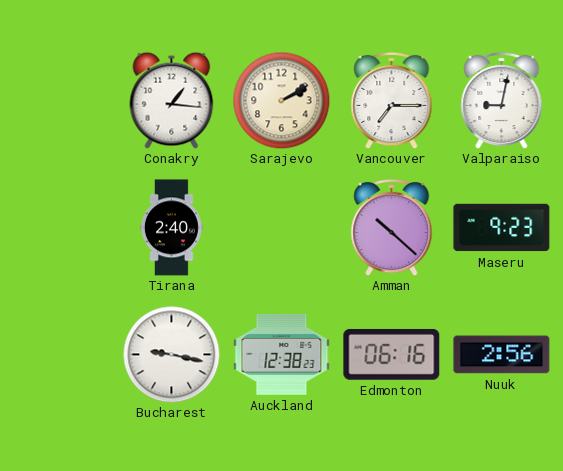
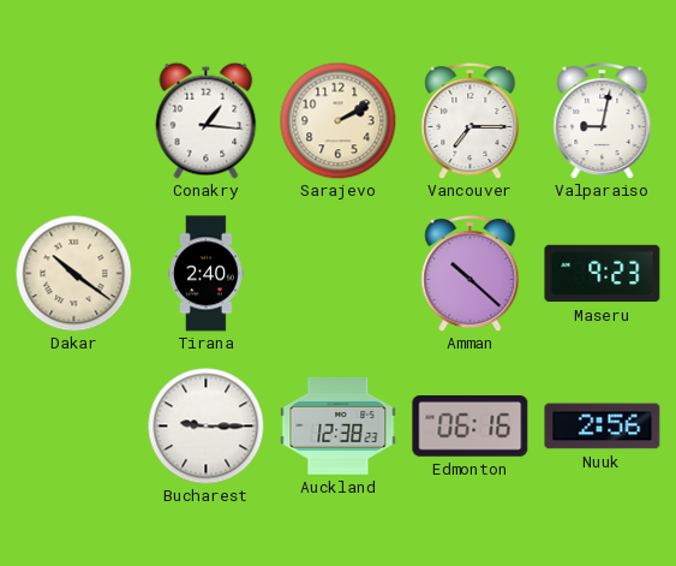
Dakar: none -> 10:21 (73, 273)
Bucharest: 9:17 -> 9:15 (205, 425)
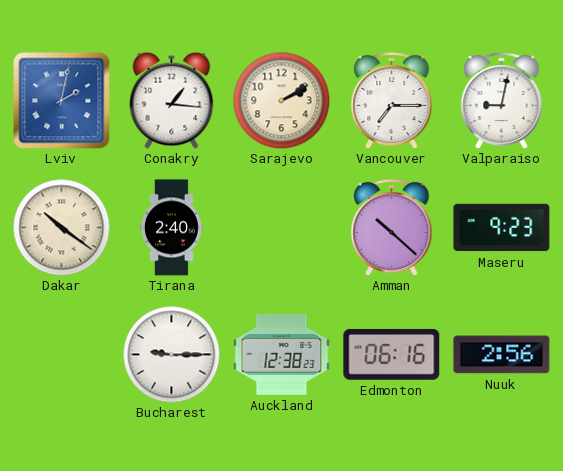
Lviv: none -> 2:02 (62, 101)
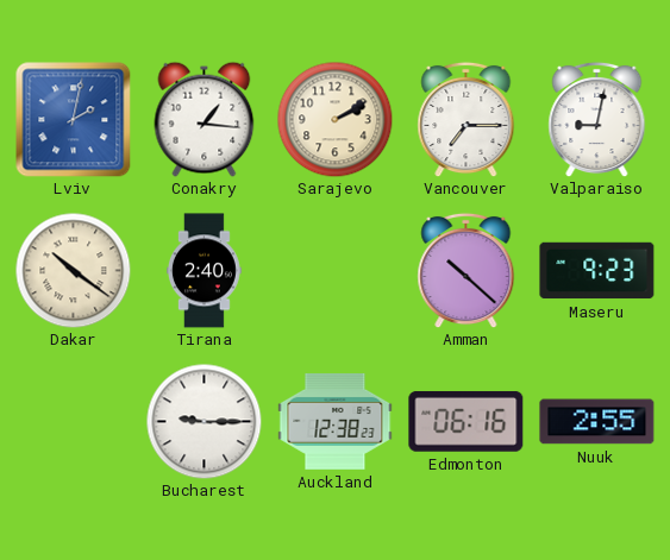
Nuuk: 2:56 -> 2:55 (597, 422)
